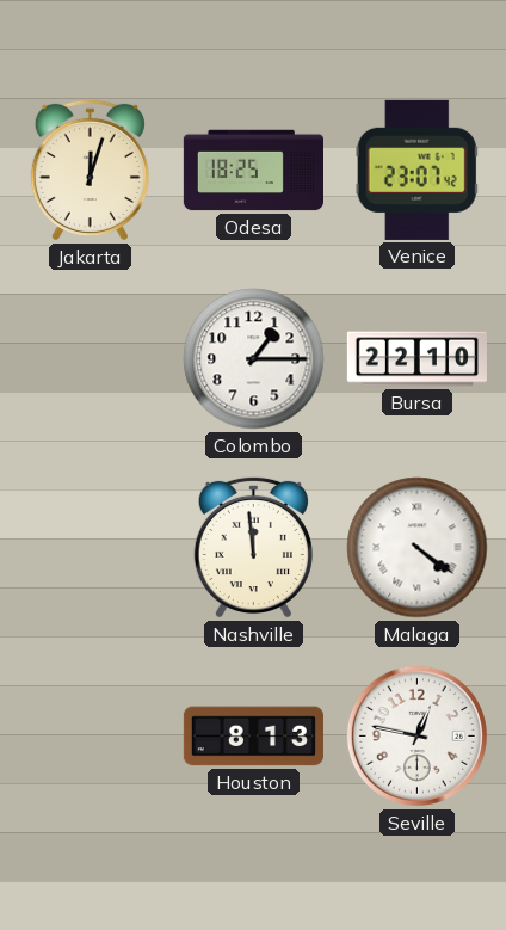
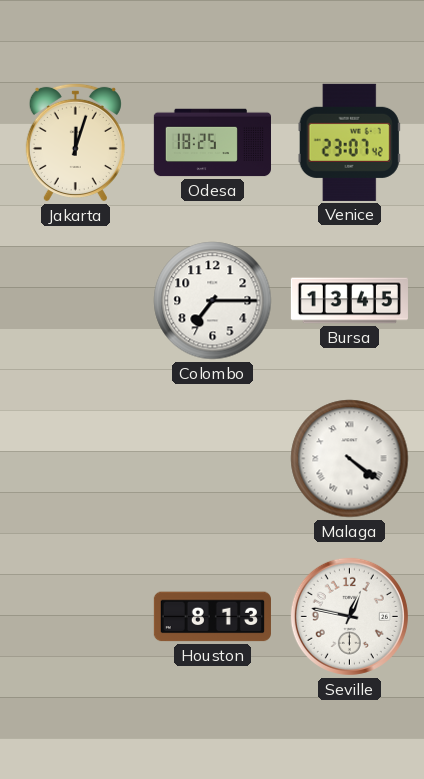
Colombo: 1:15 -> 7:15 (213, 301)
Bursa: 22:10 -> 13:45 (349, 301)
Nashville: 11:59 -> none (253, 547)
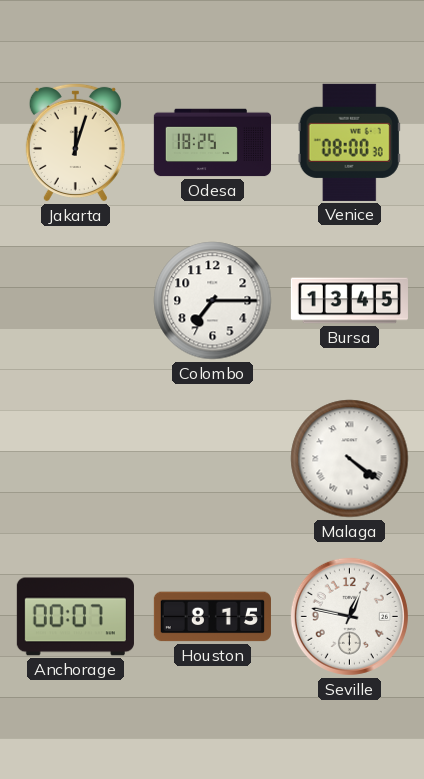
Venice: 23:07 -> 08:00 (349, 142)
Anchorage: none -> 00:07 (75, 617)
Houston: 8:13 -> 8:15 (212, 617)
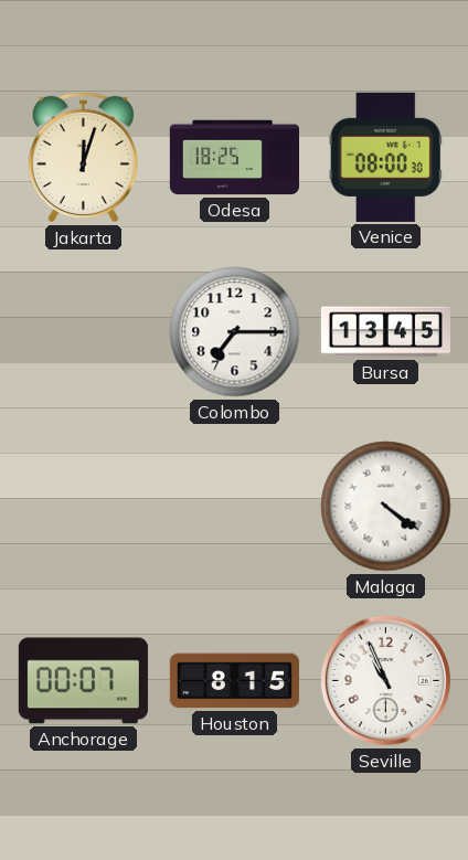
Seville: 12:47 -> 10:56 (385, 680)
